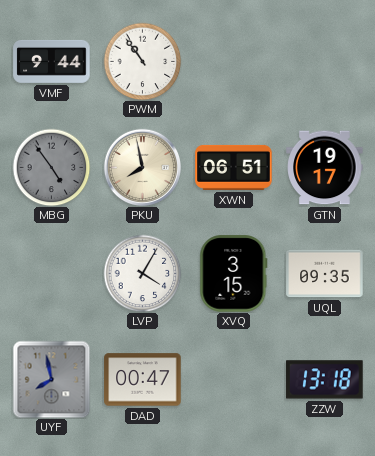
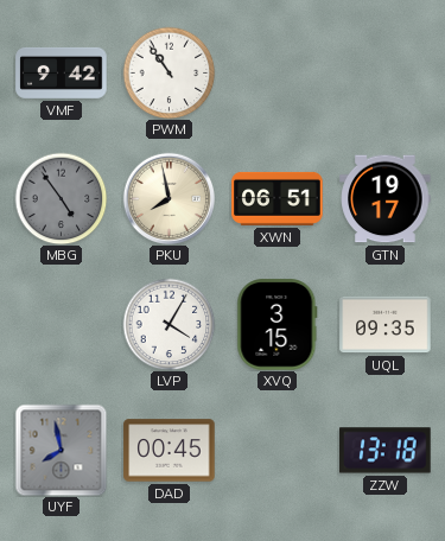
VMF: 9:44 -> 9:42 (62, 72)
DAD: 00:47 -> 00:45 (170, 451)
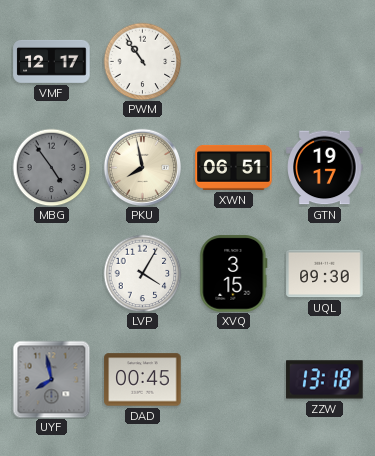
VMF: 9:42 -> 12:17 (52, 61)
UQL: 09:35 -> 09:30 (325, 274)
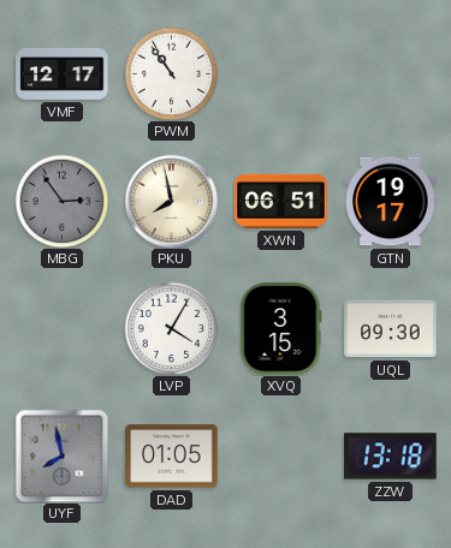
MBG: 4:54 -> 2:54 (61, 201)
DAD: 00:45 -> 01:05 (172, 457)
